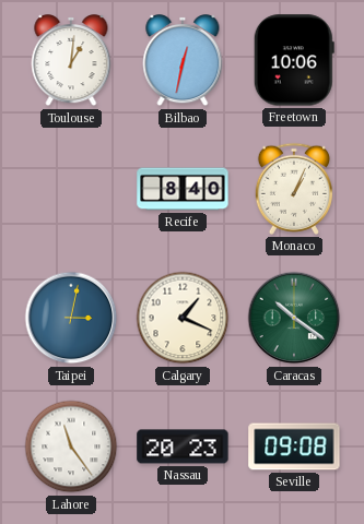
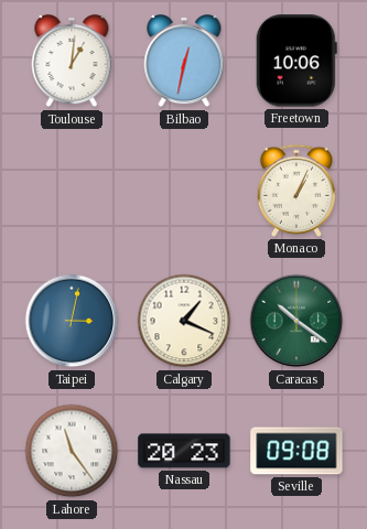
Recife: 8:40 -> none (183, 189)
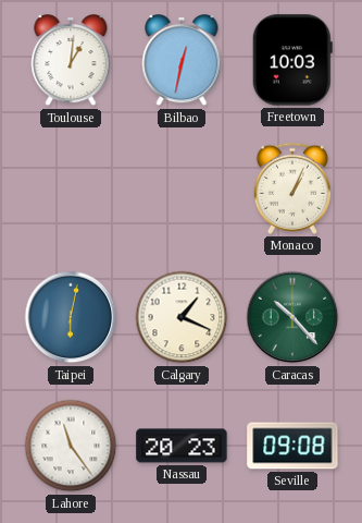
Freetown: 10:06 -> 10:03 (292, 60)
Taipei: 3:02 -> 6:02 (71, 317)
Caracas: 10:21 -> 10:23 (292, 317)
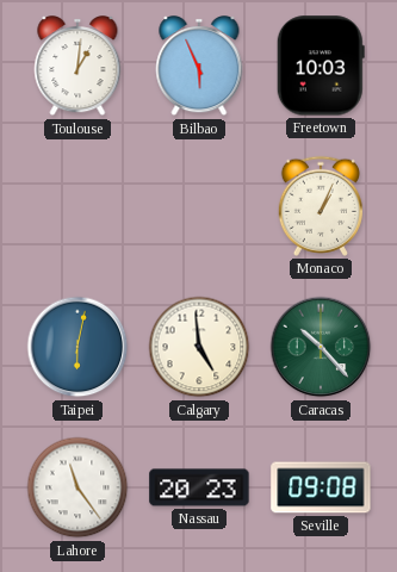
Bilbao: 12:32 -> 5:56 (199, 67)
Calgary: 1:19 -> 4:59 (199, 347)
